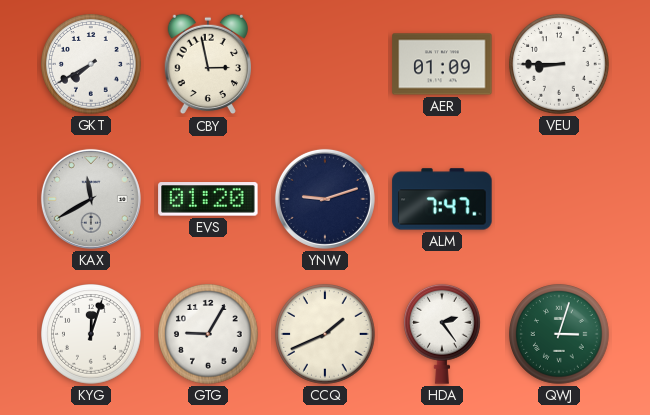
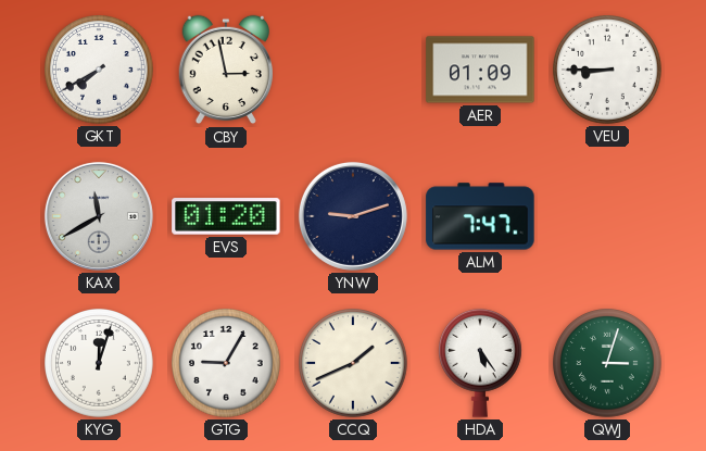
HDA: 2:24 -> 5:24 (481, 363)
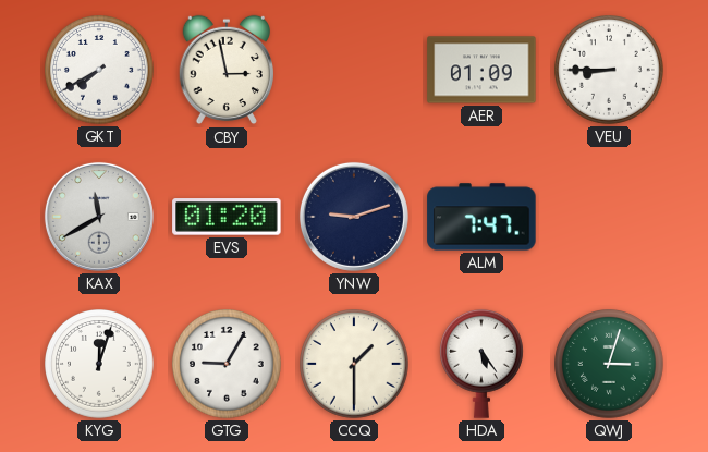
CCQ: 1:41 -> 1:30 (354, 365)
